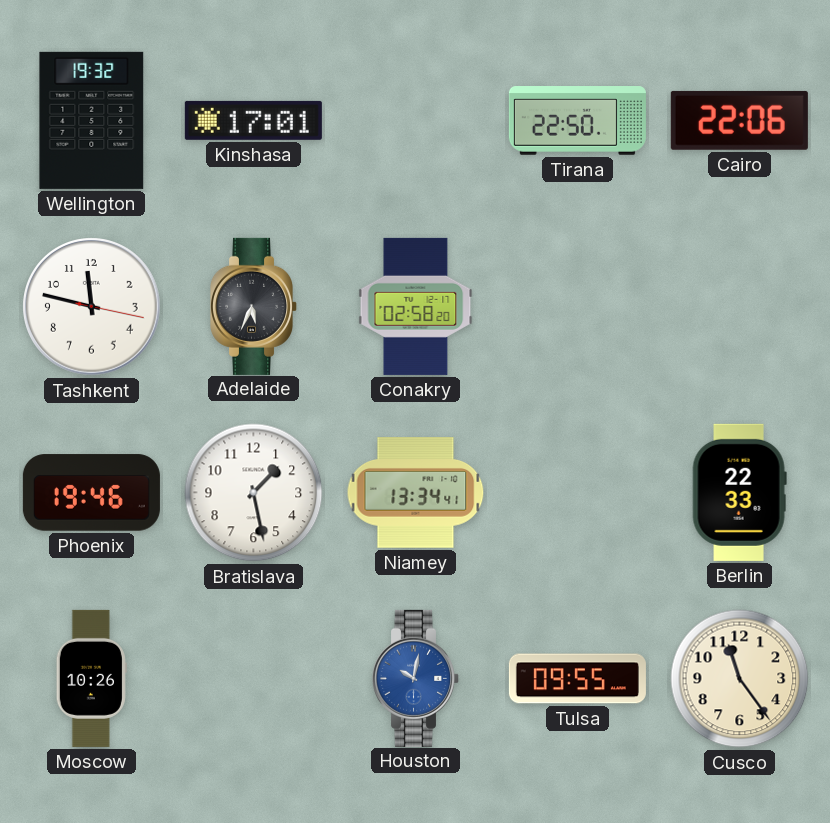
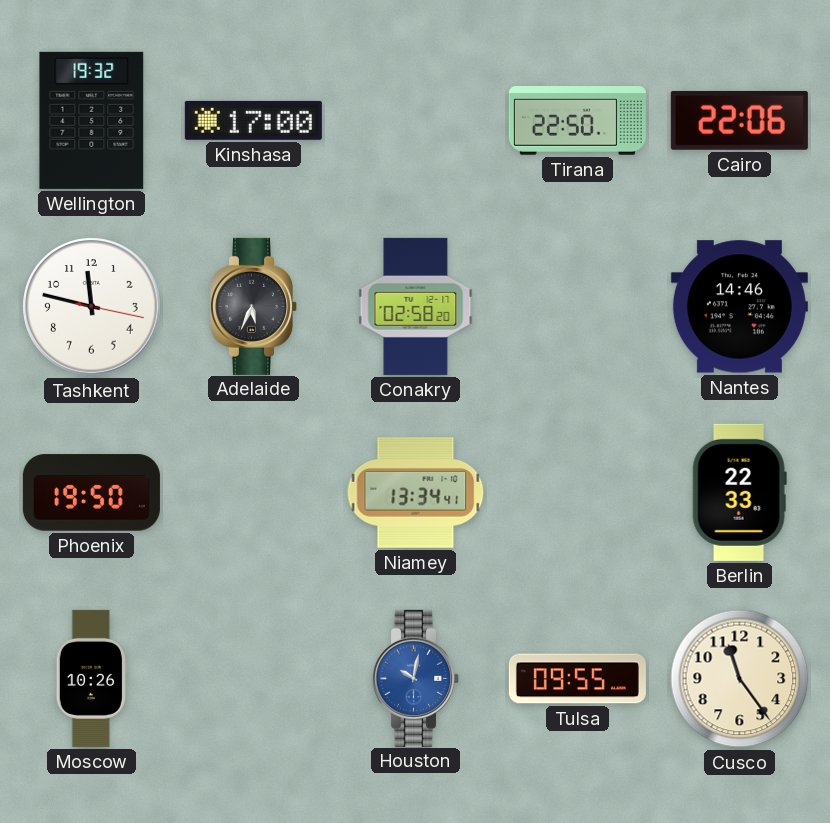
Kinshasa: 17:01 -> 17:00 (253, 120)
Nantes: none -> 14:46 (739, 307)
Phoenix: 19:46 -> 19:50 (91, 493)
Bratislava: 1:28 -> none (254, 493)
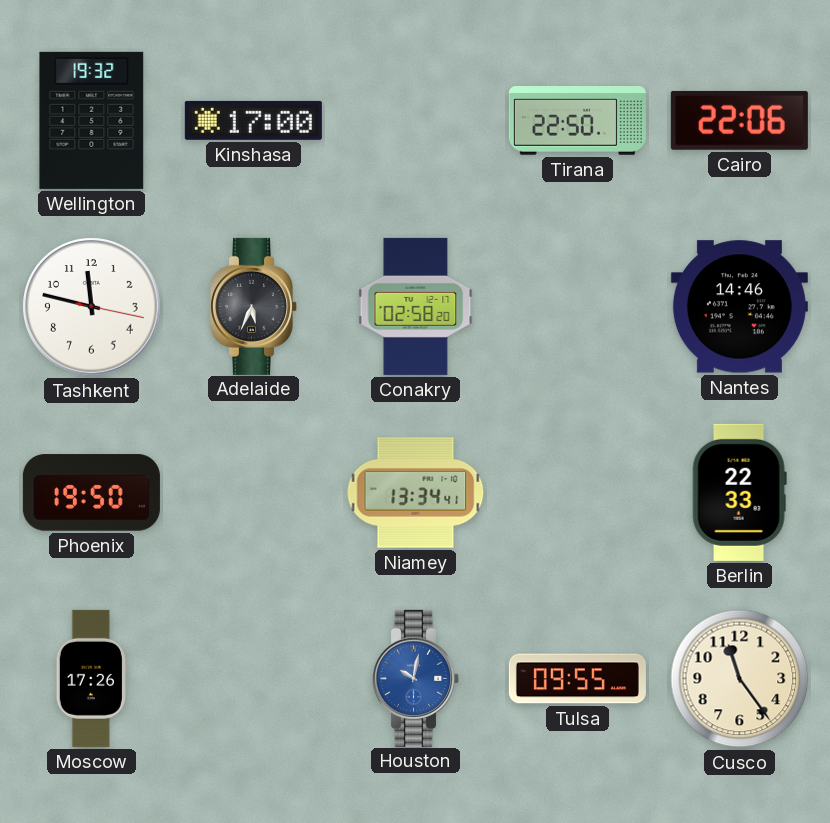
Moscow: 10:26 -> 17:26 (91, 678)
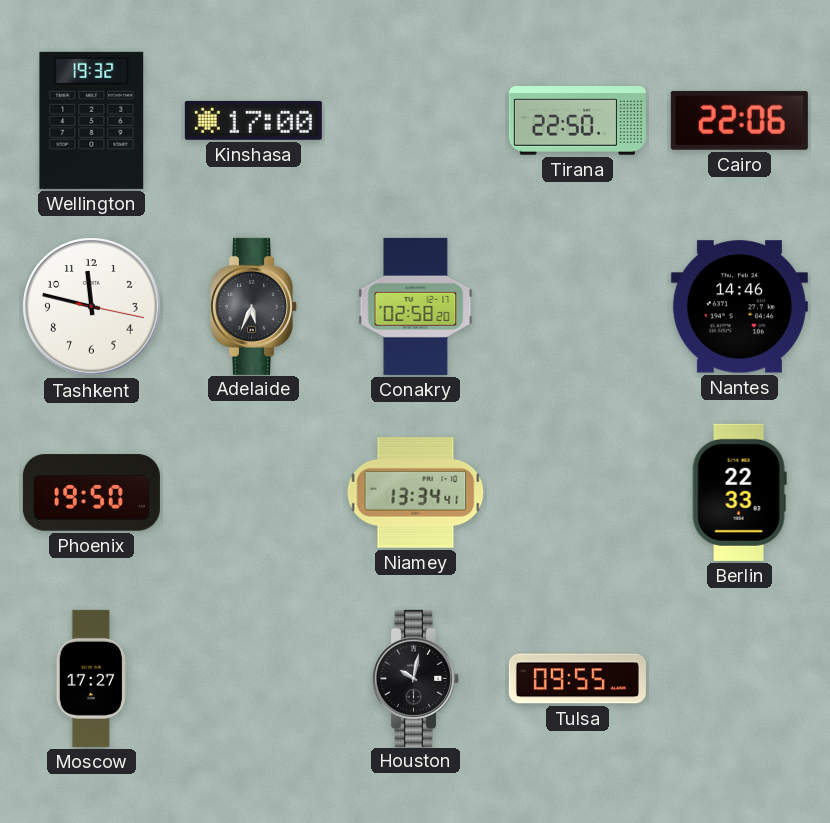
Moscow: 17:26 -> 17:27 (91, 678)
Houston dial: blue -> black (415, 678)
Cusco: 11:24 -> none (740, 679)
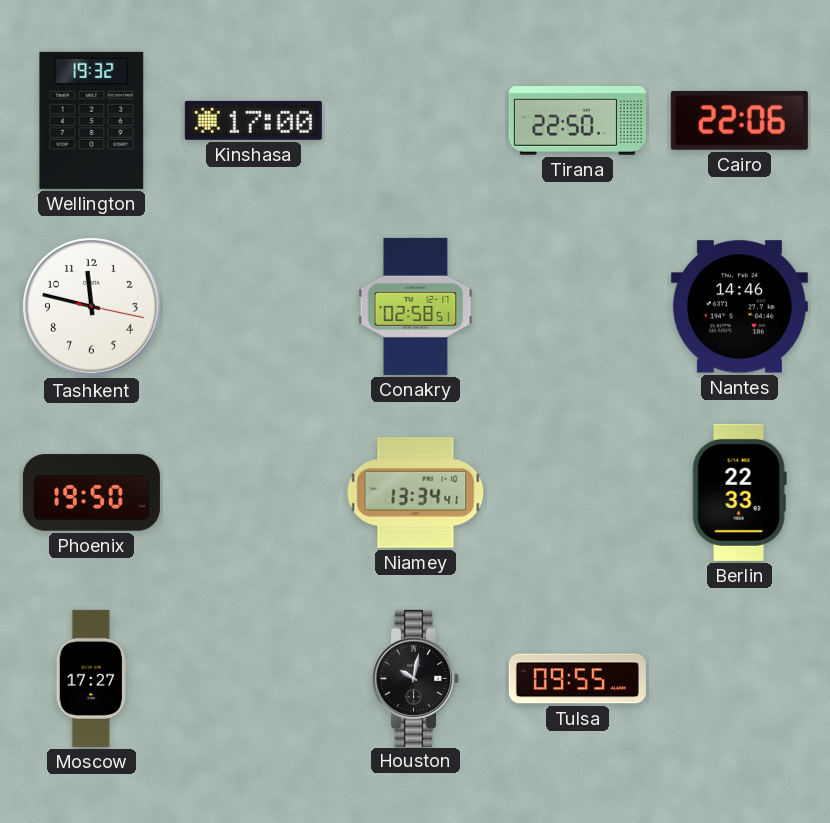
Adelaide: 5:34 -> none (253, 306)
Conakry: 02:58:20 -> 02:58:51 (416, 306)
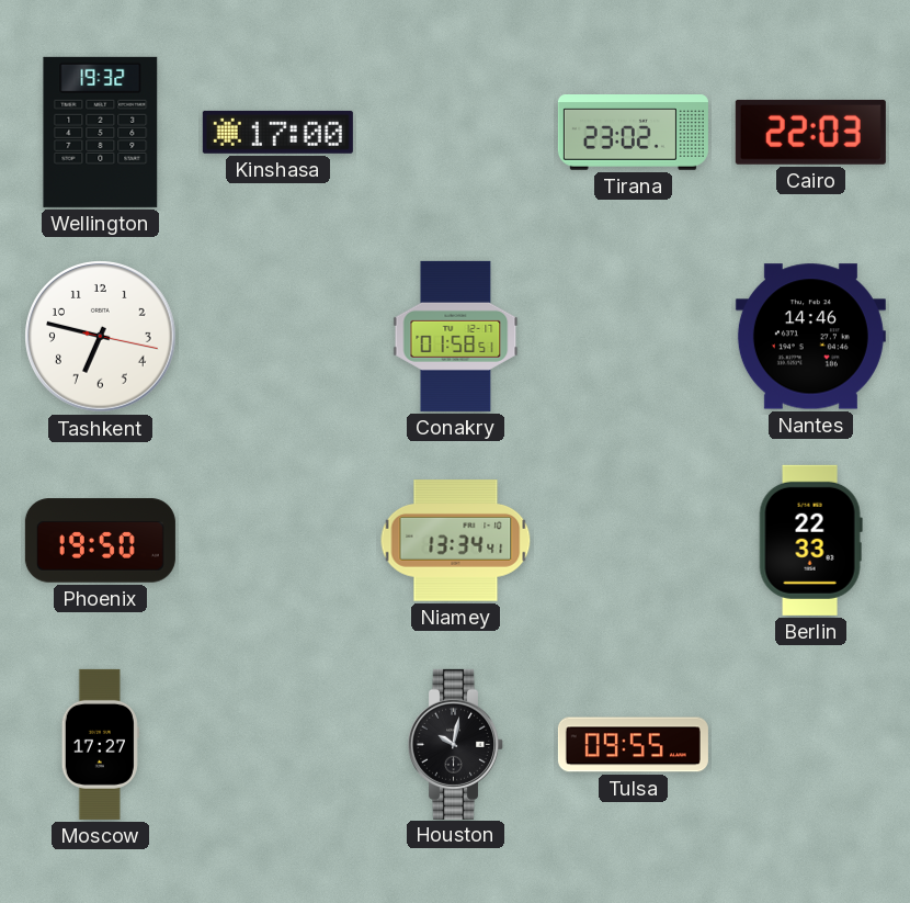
Tirana: 22:50 -> 23:02 (633, 133)
Cairo: 22:06 -> 22:03 (810, 132)
Tashkent: 11:47 -> 6:47 (101, 337)
Conakry: 02:58 -> 01:58 (456, 336)
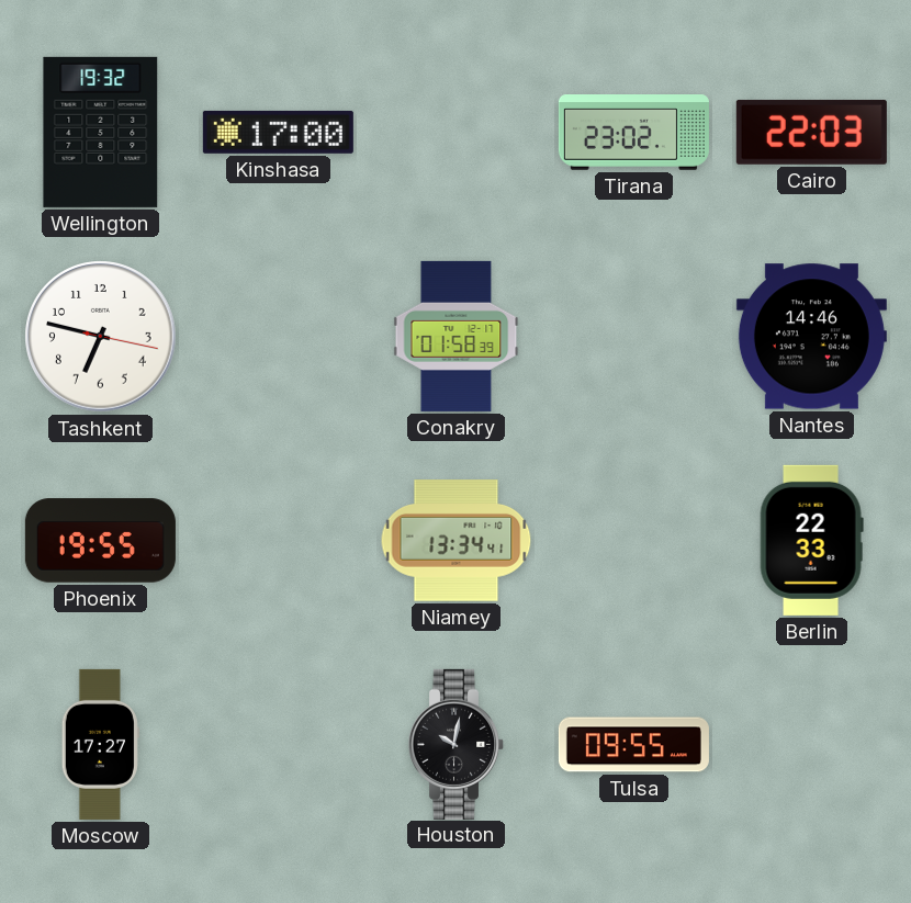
Conakry: 01:58:51 -> 01:58:39 (457, 336)
Phoenix: 19:50 -> 19:55 (100, 541)
